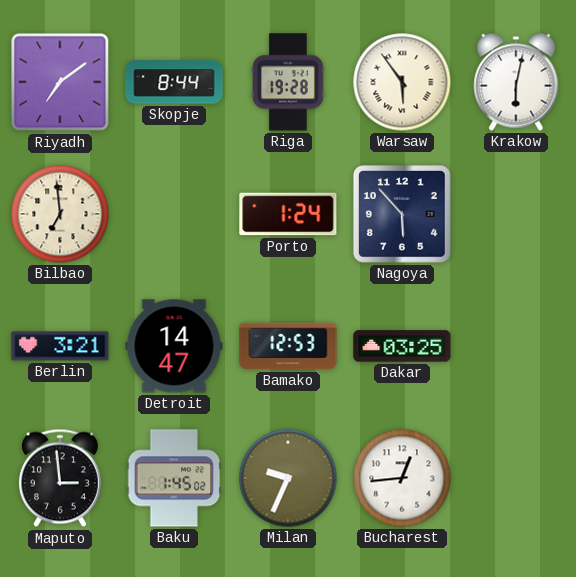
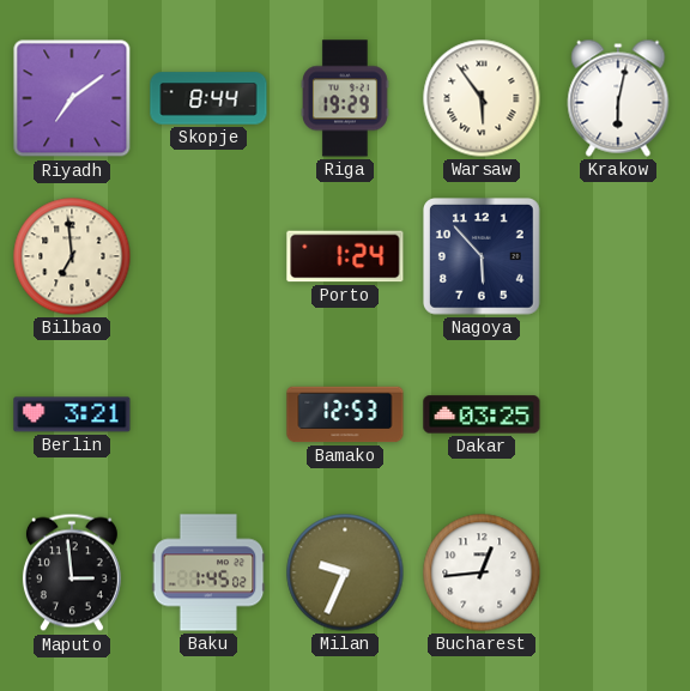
Riga: 19:28 -> 19:29 (346, 98)
Detroit: 14:47 -> none (174, 346)
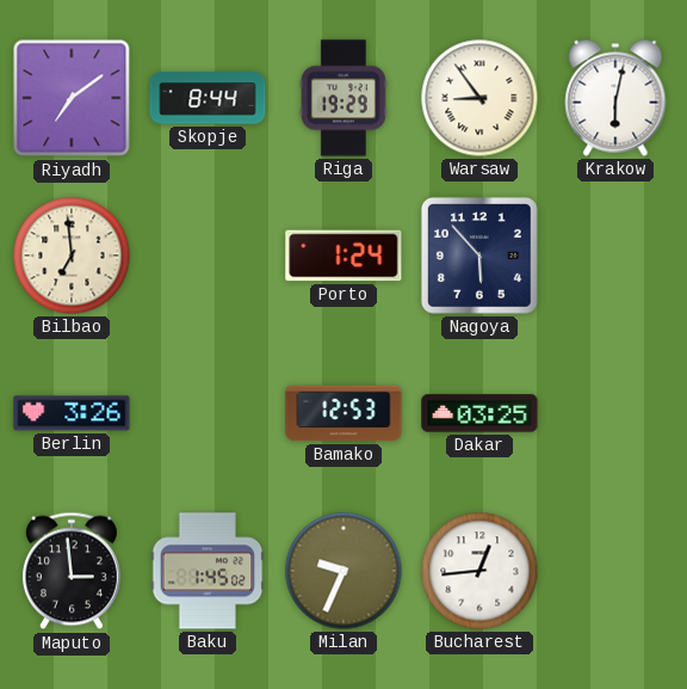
Warsaw: 5:54 -> 8:54 (479, 98)
Berlin: 3:21 -> 3:26 (72, 413)
